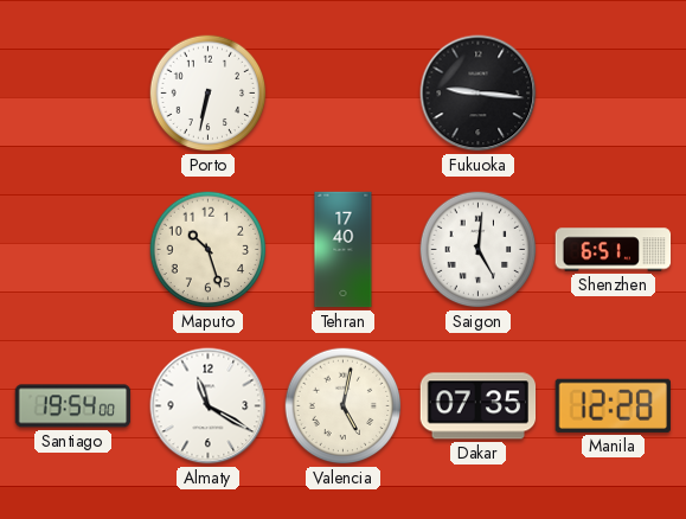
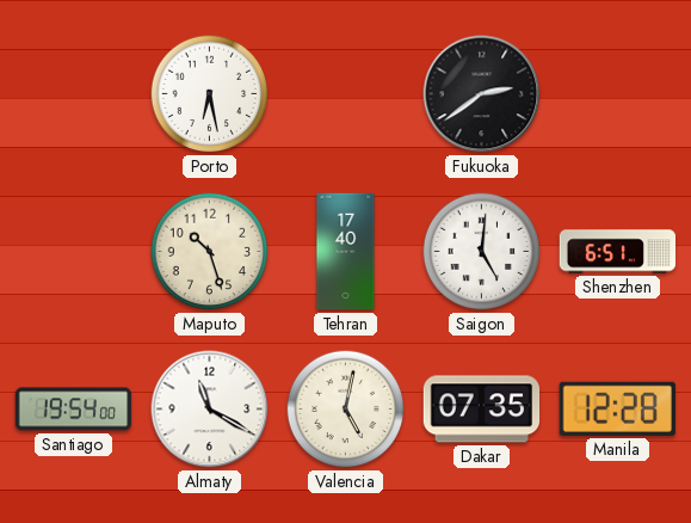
Porto: 6:32 -> 6:28 (210, 94)
Fukuoka: 9:16 -> 2:39 (482, 94)
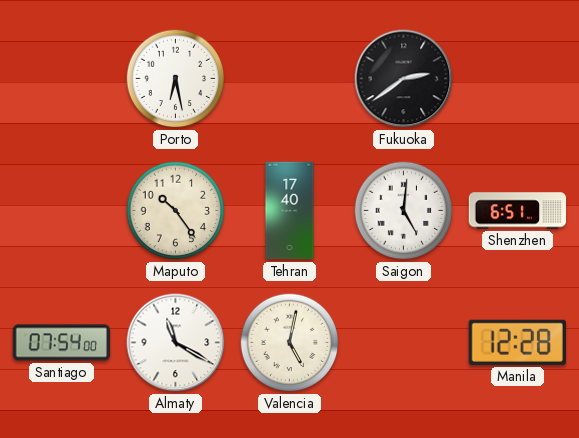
Maputo: 10:27 -> 10:24 (176, 211)
Santiago: 19:54 -> 07:54 (62, 343)
Dakar: 07:35 -> none (482, 410)
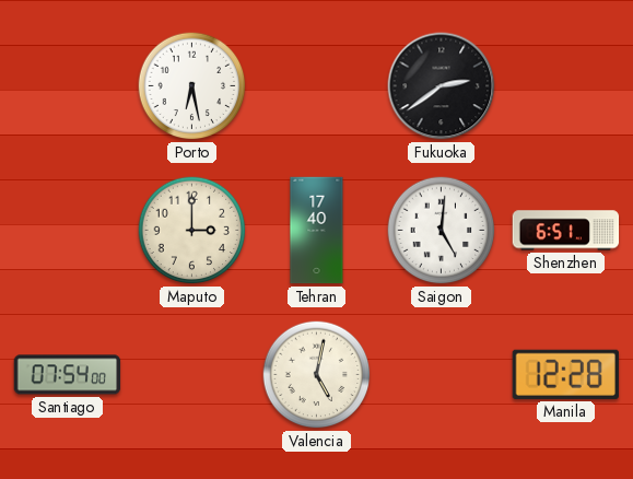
Maputo: 10:24 -> 3:00 (192, 231)
Almaty: 11:20 -> none (176, 343)
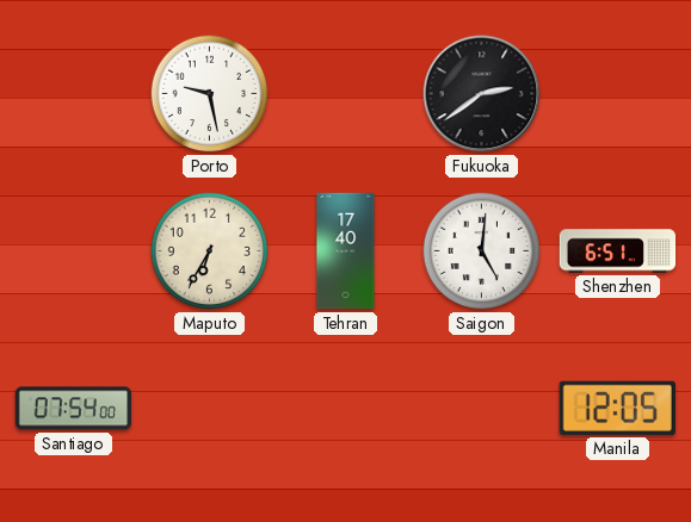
Porto: 6:28 -> 9:28 (210, 94)
Maputo: 3:00 -> 6:35 (210, 251)
Valencia: 5:02 -> none (317, 375)
Manila: 12:28 -> 12:05 (617, 408)
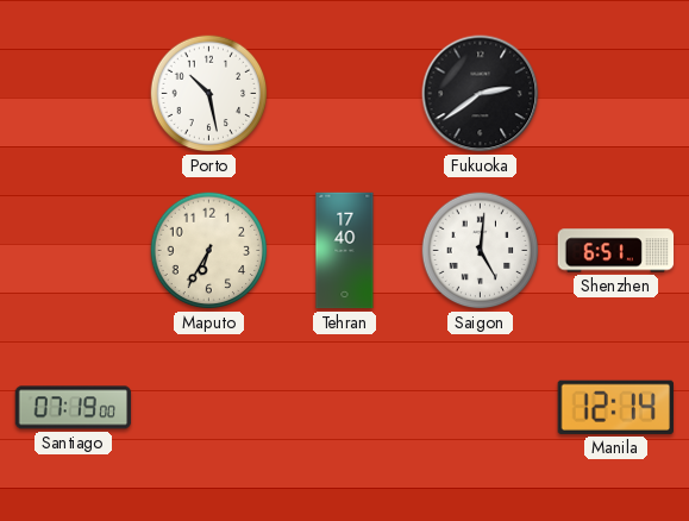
Porto: 9:28 -> 10:28 (209, 94)
Santiago: 07:54 -> 07:19 (74, 408)
Manila: 12:05 -> 12:14 (615, 407)
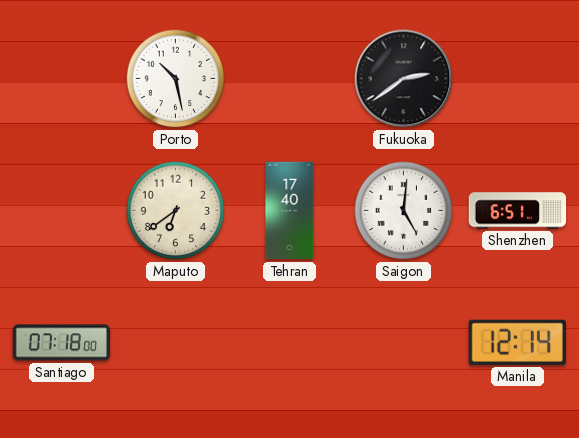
Maputo: 6:35 -> 6:39 (176, 211)
Santiago: 07:19 -> 07:18 (62, 343)
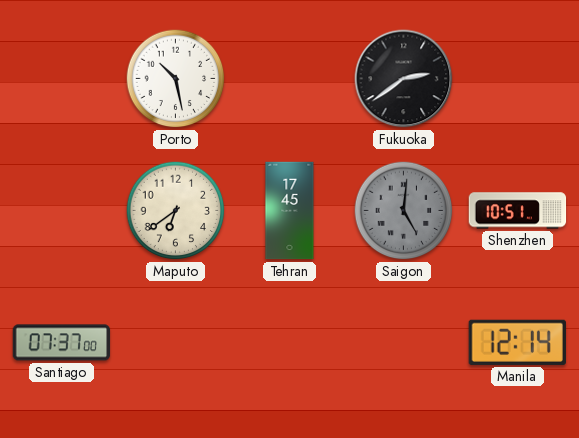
Tehran: 17:40 -> 17:45 (290, 211)
Saigon dial: white -> grey (404, 211)
Shenzhen: 6:51 -> 10:51 (518, 211)
Santiago: 07:18 -> 07:37 (62, 343)
